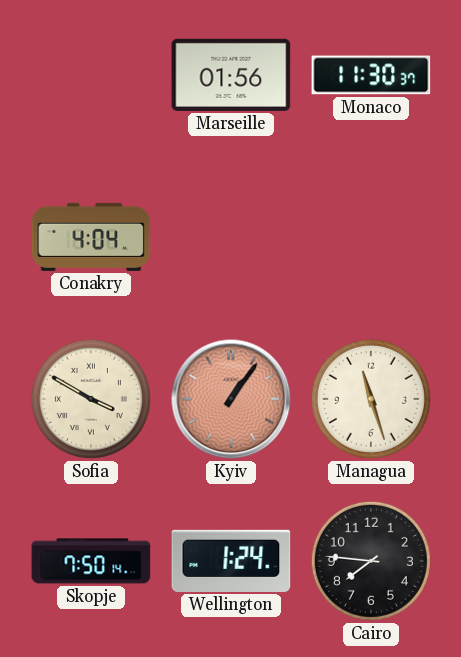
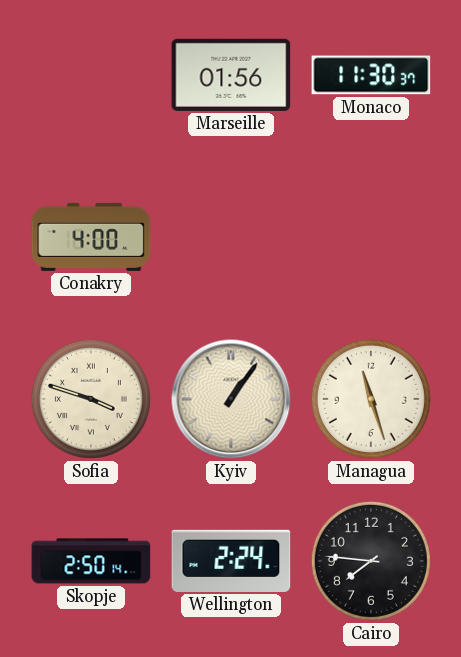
Conakry: 4:04 -> 4:00 (91, 237)
Sofia: 3:50 -> 3:48 (91, 399)
Kyiv dial: salmon -> cream (231, 399)
Skopje: 7:50 -> 2:50 (91, 561)
Wellington: 1:24 -> 2:24 (231, 561)
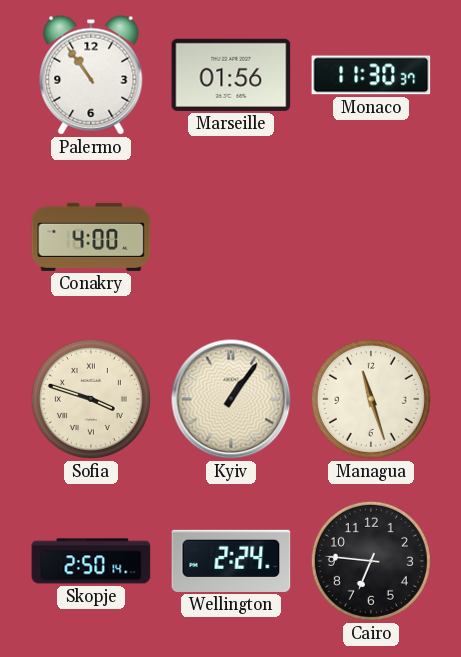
Palermo: none -> 10:54 (91, 75)
Cairo: 7:46 -> 6:46 (371, 561)
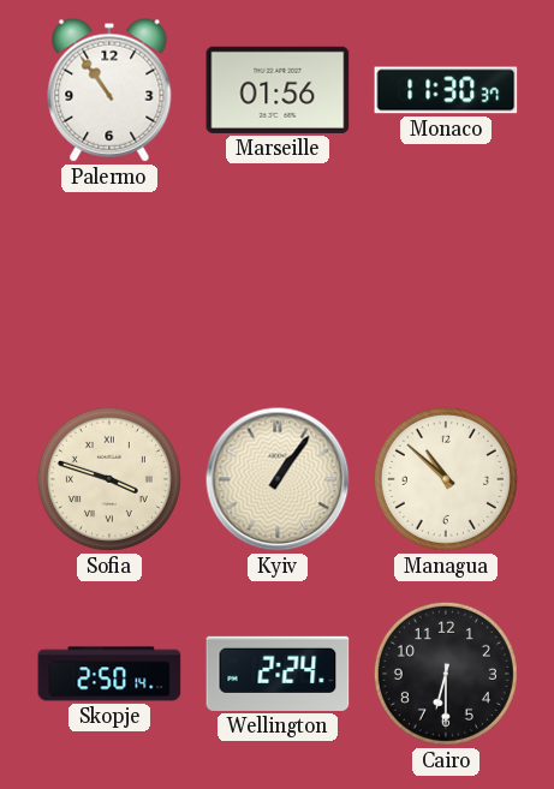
Conakry: 4:00 -> none (91, 237)
Managua: 11:27 -> 10:52 (446, 479)
Cairo: 6:46 -> 6:30 (446, 674)
